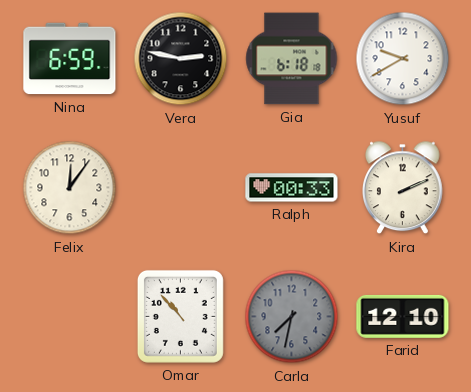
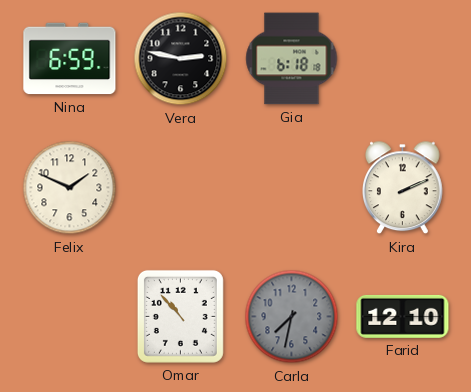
Yusuf: 9:40 -> none (403, 59)
Felix: 12:06 -> 1:49 (70, 188)
Ralph: 00:33 -> none (292, 188)
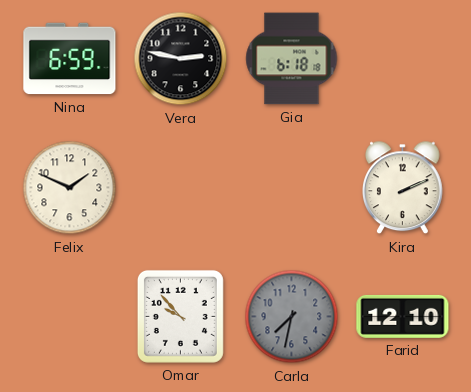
Omar: 10:53 -> 9:53 (180, 316)
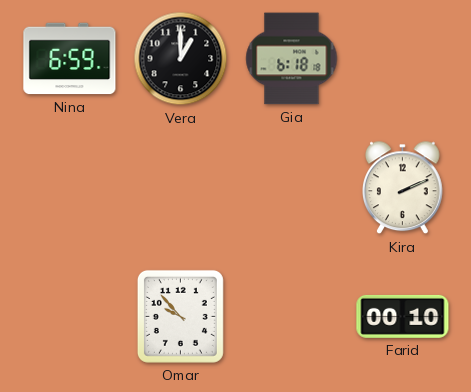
Vera: 2:47 -> 1:00 (181, 59)
Felix: 1:49 -> none (70, 188)
Carla: 7:32 -> none (292, 317)
Farid: 12:10 -> 00:10 (403, 316)
